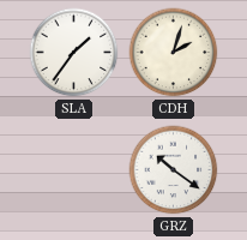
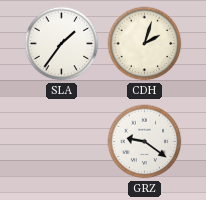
GRZ: 10:21 -> 9:21 (145, 142)
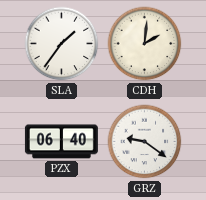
CDH: 2:03 -> 2:01 (145, 44)
PZX: none -> 06:40 (61, 142)
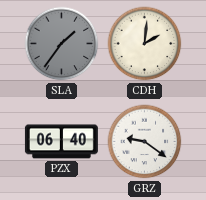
SLA dial: white -> grey (62, 44)
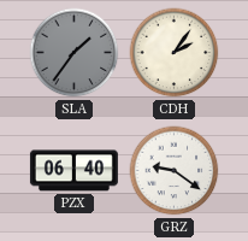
CDH: 2:01 -> 2:06 (175, 53)
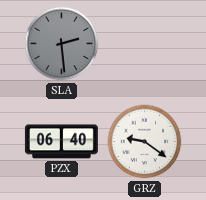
SLA: 1:36 -> 2:29 (62, 44)
CDH: 2:06 -> none (175, 53)
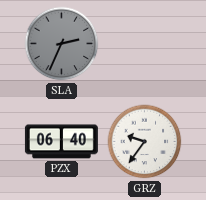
SLA: 2:29 -> 2:34 (62, 44)
GRZ: 9:21 -> 9:36 (145, 142)
